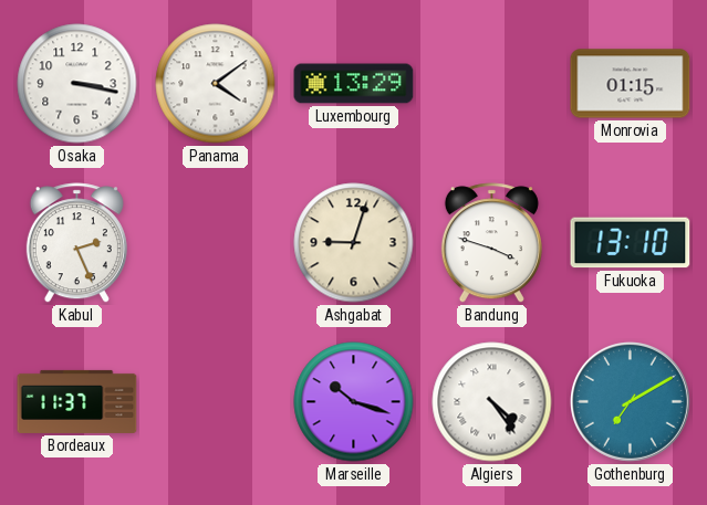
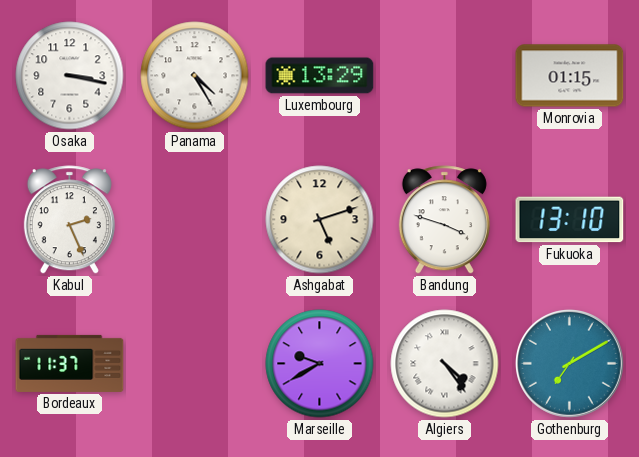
Panama: 4:09 -> 4:25 (195, 76)
Ashgabat: 9:03 -> 5:12 (320, 220)
Marseille: 10:18 -> 9:40 (320, 364)
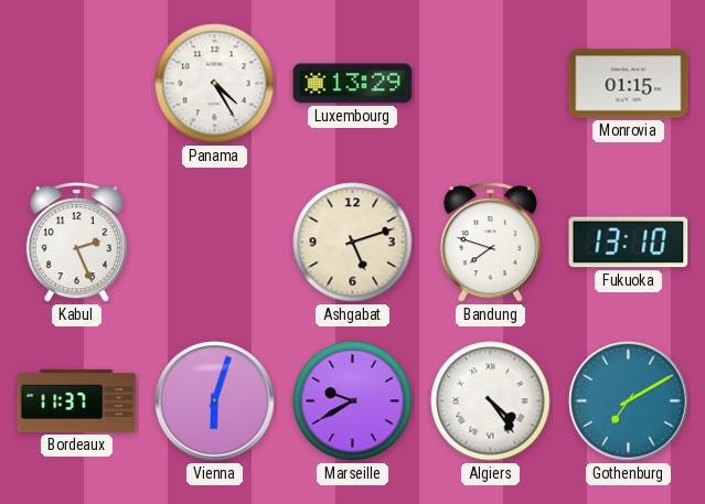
Osaka: 3:17 -> none (70, 76)
Bandung: 3:48 -> 7:48 (490, 243)
Vienna: none -> 6:03 (214, 400)
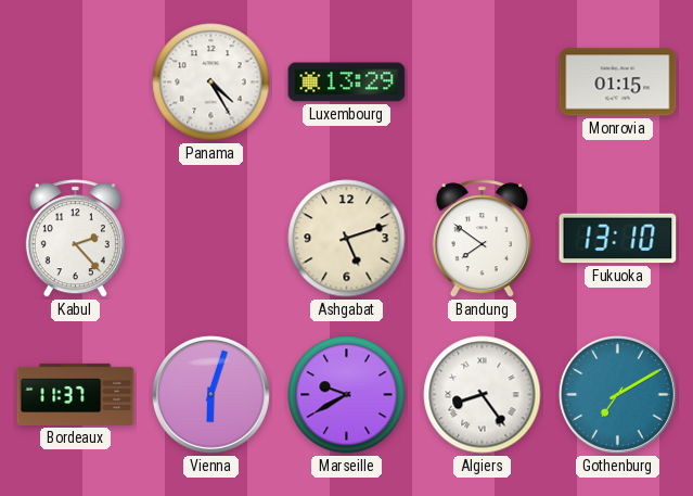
Kabul: 2:26 -> 2:23 (75, 239)
Bandung: 7:48 -> 7:51 (482, 239)
Algiers: 4:24 -> 8:24 (483, 395)
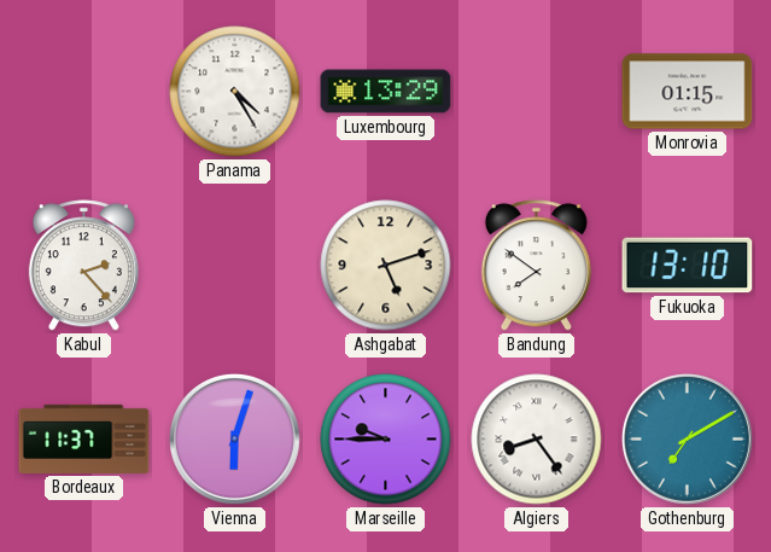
Marseille: 9:40 -> 9:45 (386, 440)
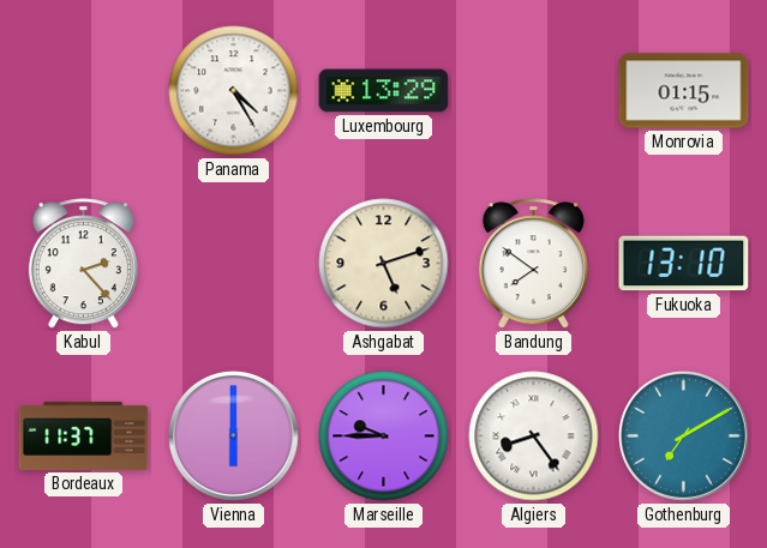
Vienna: 6:03 -> 6:00 (233, 435)
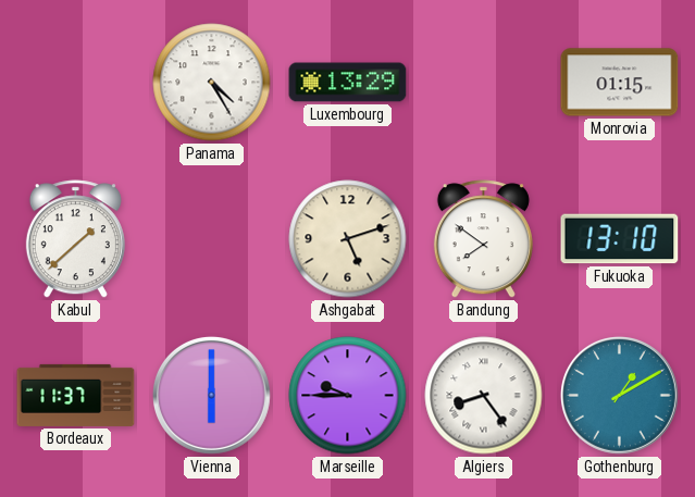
Kabul: 2:23 -> 1:38 (75, 239)
Gothenburg: 7:10 -> 1:10 (619, 395)
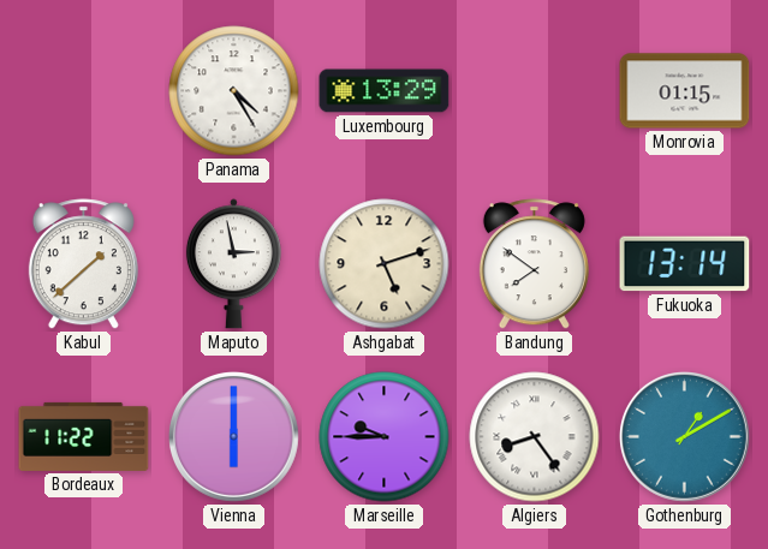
Maputo: none -> 2:58 (233, 264)
Fukuoka: 13:10 -> 13:14 (685, 264)
Bordeaux: 11:37 -> 11:22 (84, 436)
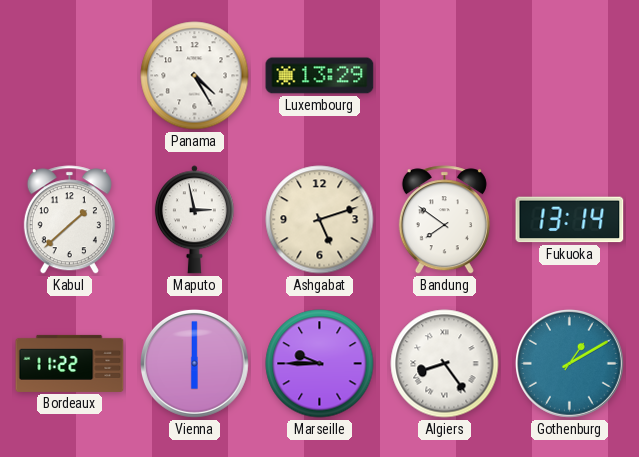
Monrovia: 01:15 -> none (685, 91)
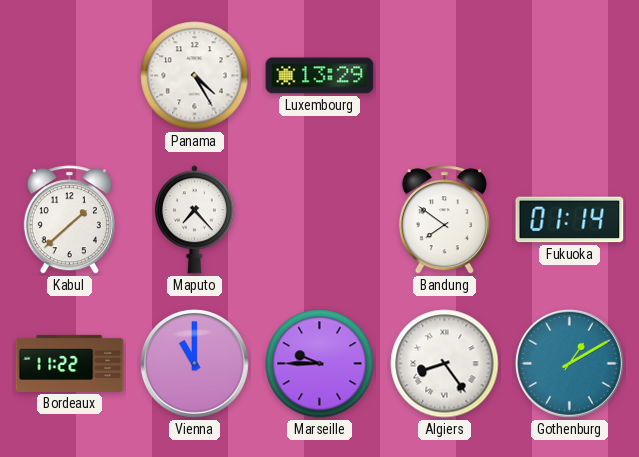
Maputo: 2:58 -> 7:23 (194, 220)
Ashgabat: 5:12 -> none (320, 220)
Fukuoka: 13:14 -> 01:14 (570, 220)
Vienna: 6:00 -> 11:00 (194, 363)
